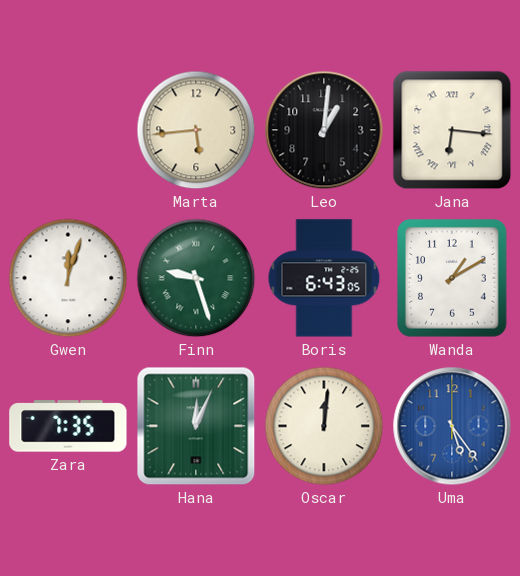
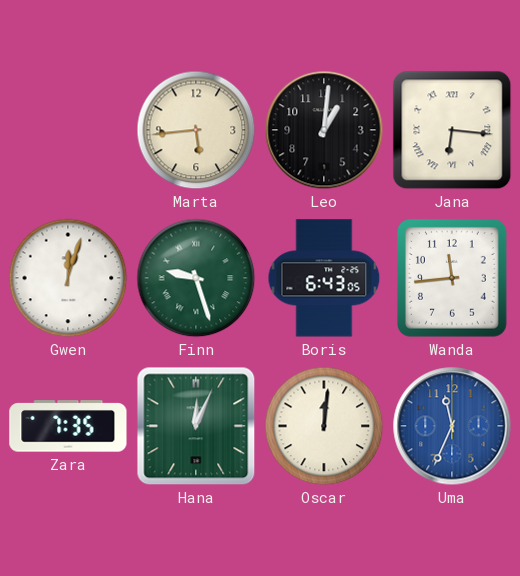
Wanda: 1:10 -> 11:44 (453, 279)
Uma: 5:24 -> 11:34 (452, 426)
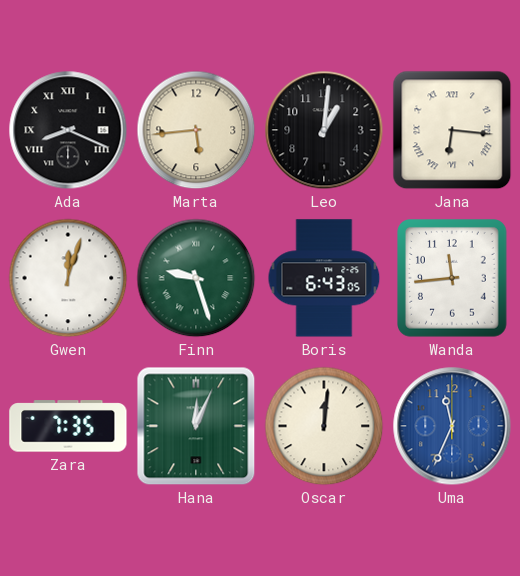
Ada: none -> 8:19 (68, 130)
